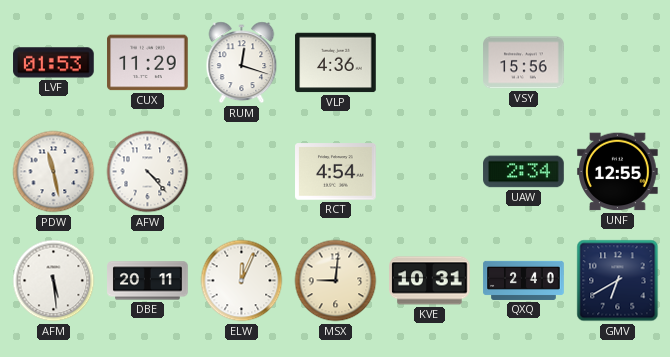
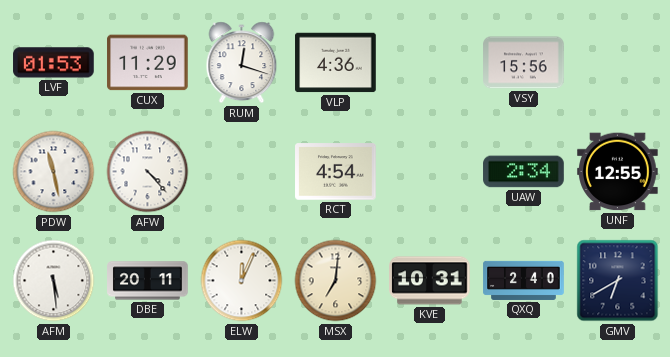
MSX: 9:01 -> 7:01 (336, 281)
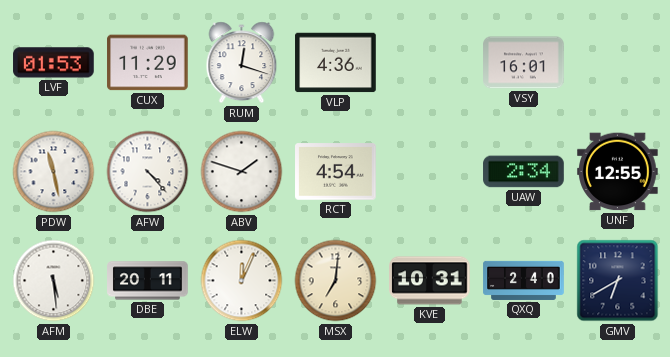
VSY: 15:56 -> 16:01 (524, 63)
ABV: none -> 1:48 (242, 172)
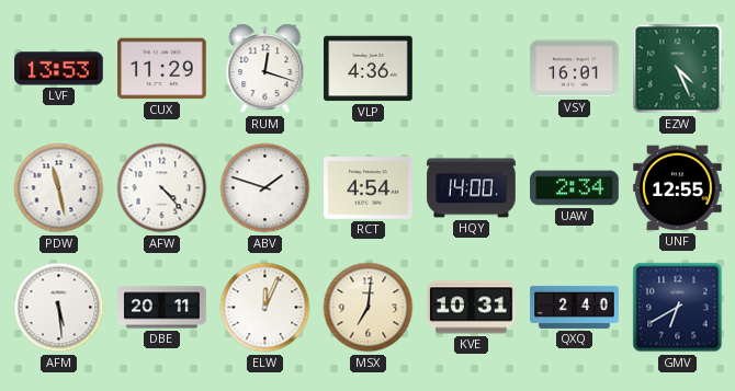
LVF: 01:53 -> 13:53 (59, 69)
EZW: none -> 4:26 (678, 69)
HQY: none -> 14:00 (472, 188)
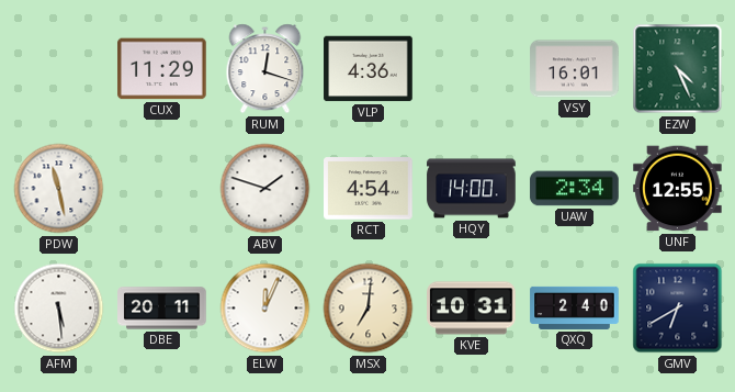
LVF: 13:53 -> none (59, 69)
AFW: 4:23 -> none (162, 188)
